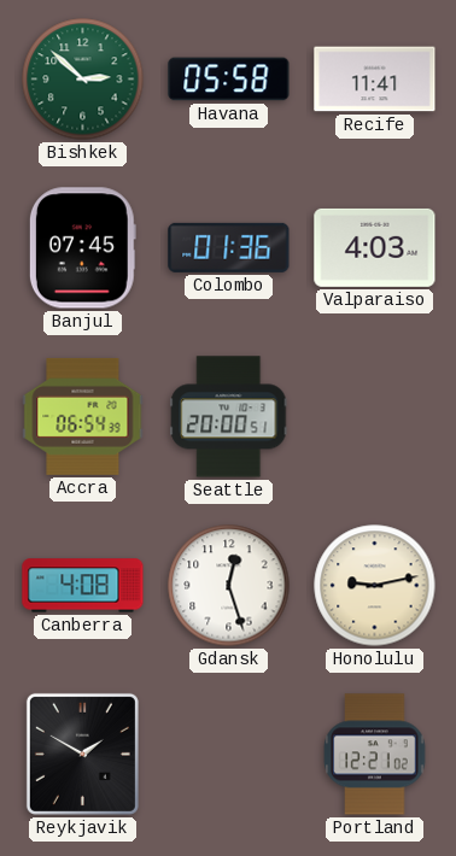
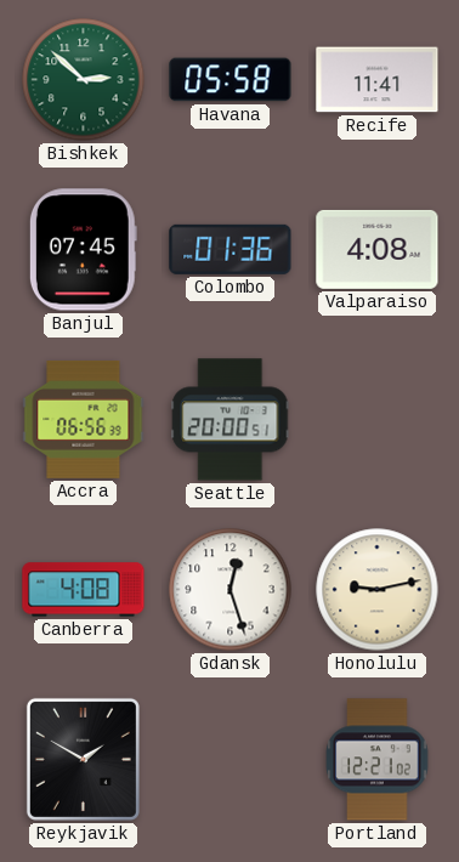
Valparaiso: 4:03 -> 4:08 (378, 249)
Accra: 06:54 -> 06:56 (84, 419)
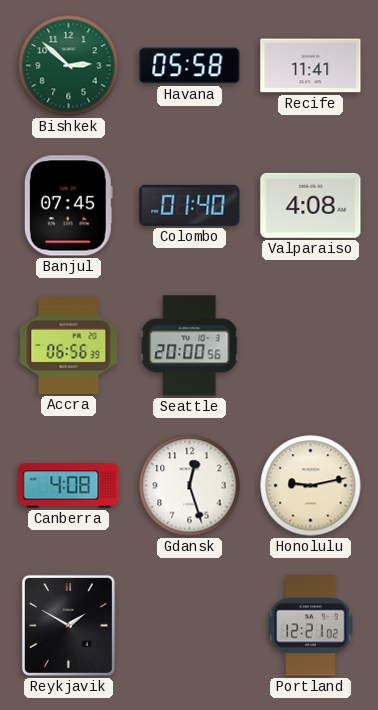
Colombo: 01:36 -> 01:40 (190, 205)
Seattle: 20:00:51 -> 20:00:56 (190, 346)
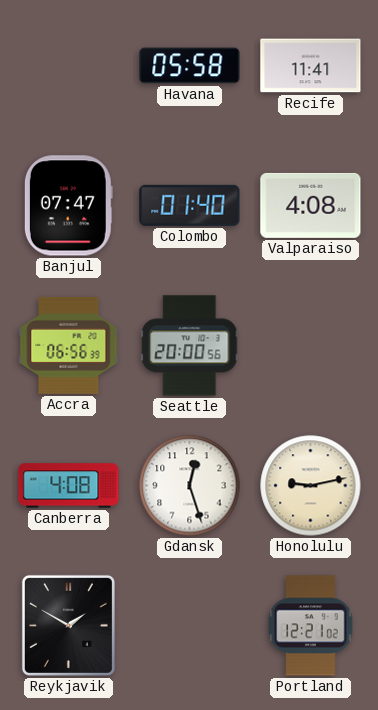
Bishkek: 2:52 -> none (69, 66)
Banjul: 07:45 -> 07:47 (68, 206)
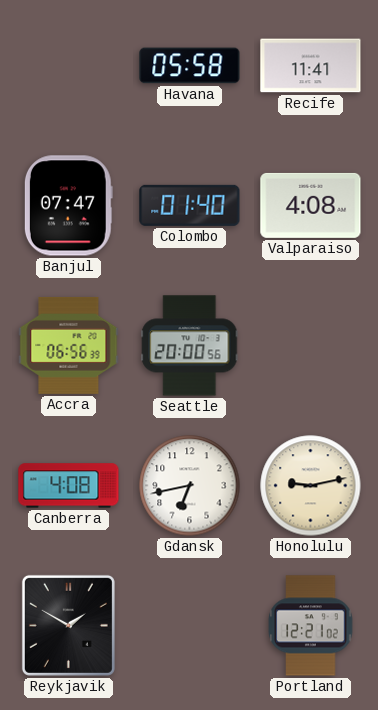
Gdansk: 12:27 -> 6:43 (190, 486)
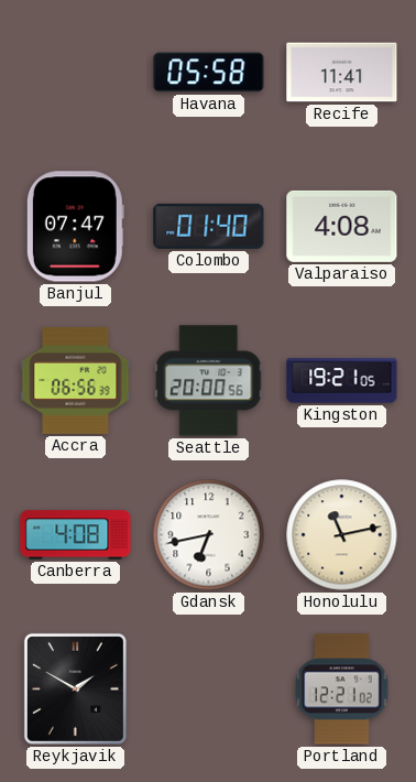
Kingston: none -> 19:21 (342, 381)
Honolulu: 9:13 -> 11:13 (342, 535)
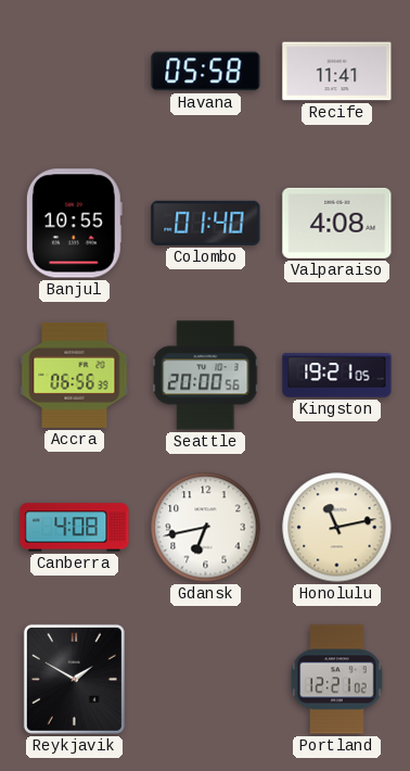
Banjul: 07:47 -> 10:55 (74, 224)
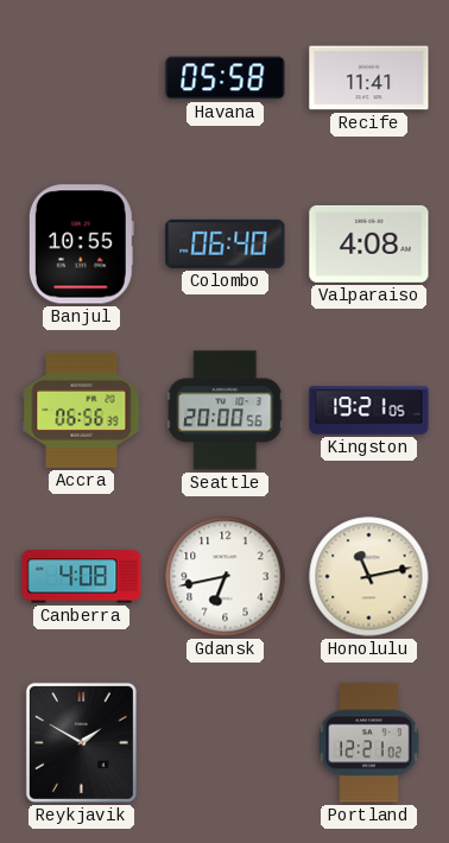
Colombo: 01:40 -> 06:40 (226, 243)
